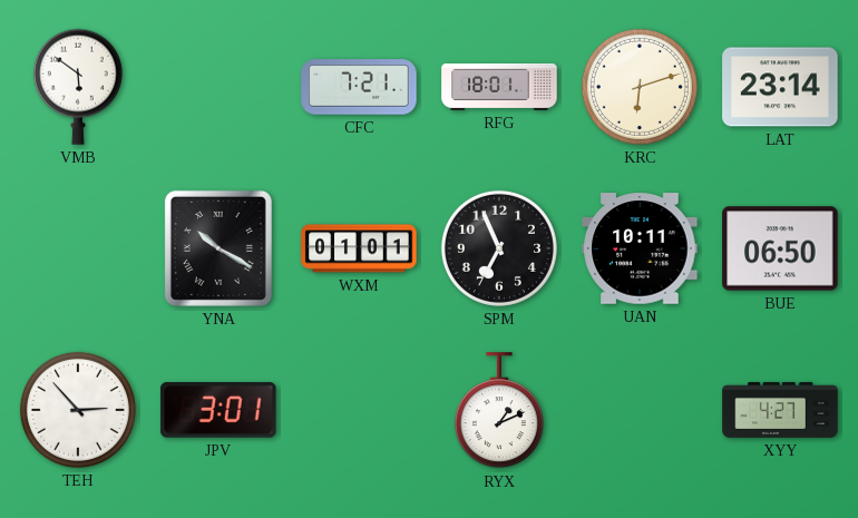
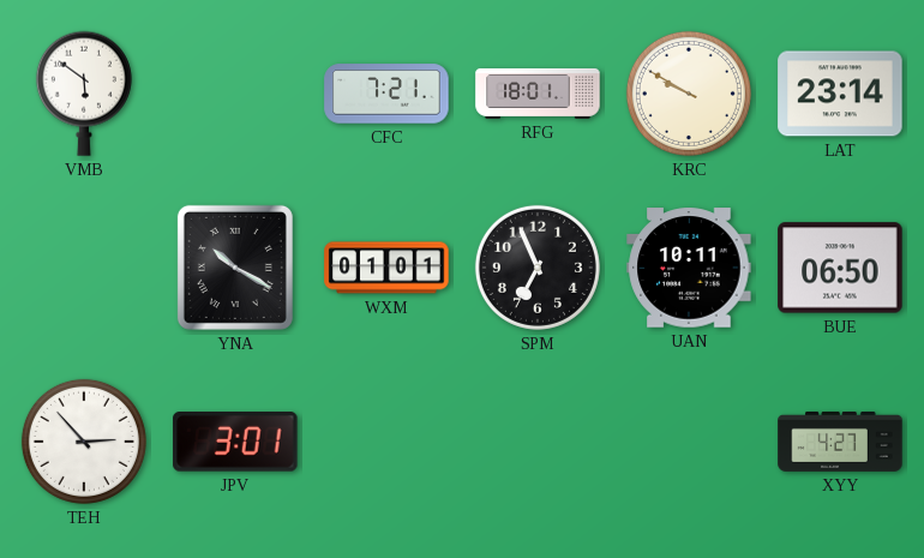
KRC: 6:12 -> 9:50 (689, 94)
RYX: 1:11 -> none (499, 411)
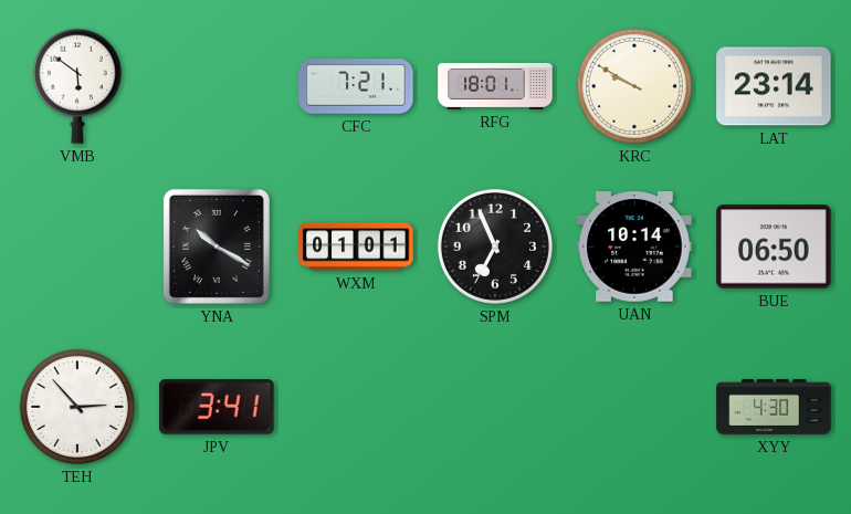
UAN: 10:11 -> 10:14 (634, 246)
JPV: 3:01 -> 3:41 (217, 408)
XYY: 4:27 -> 4:30 (774, 407)
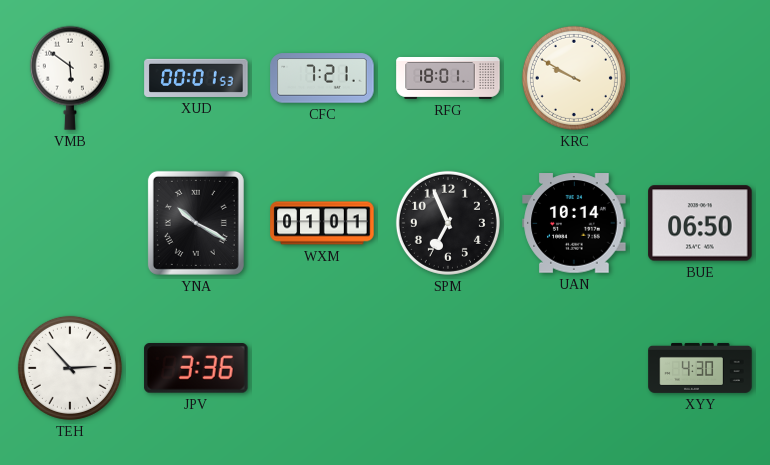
XUD: none -> 00:01 (196, 78)
LAT: 23:14 -> none (774, 86)
JPV: 3:41 -> 3:36 (196, 369)
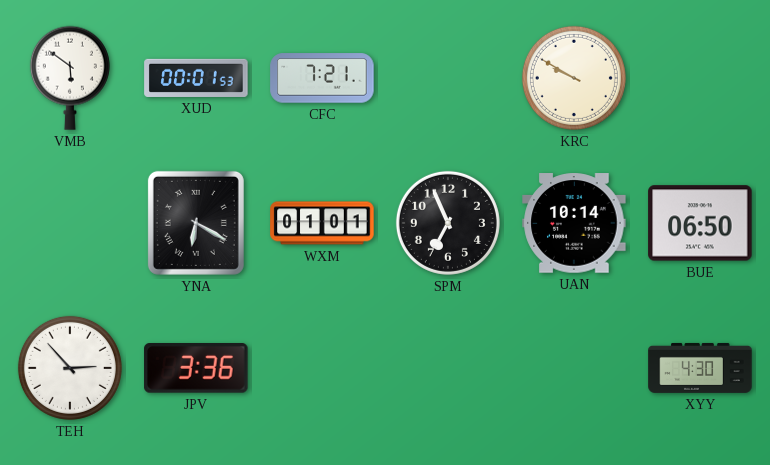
RFG: 18:01 -> none (448, 78)
YNA: 10:20 -> 6:20 (196, 223)
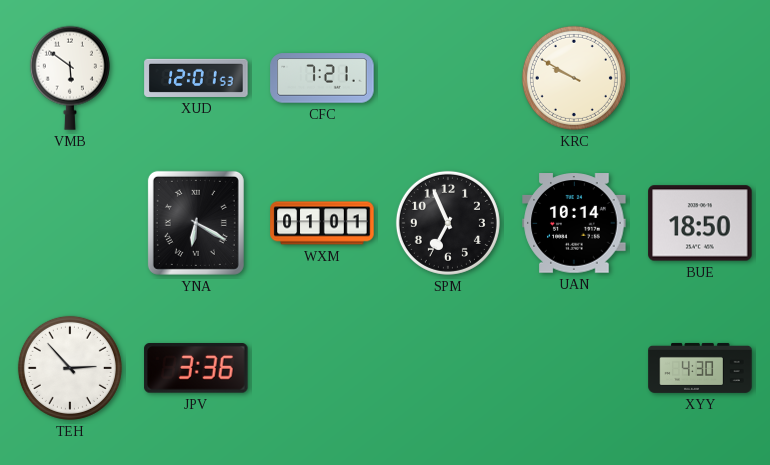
XUD: 00:01 -> 12:01 (196, 78)
BUE: 06:50 -> 18:50 (700, 223)
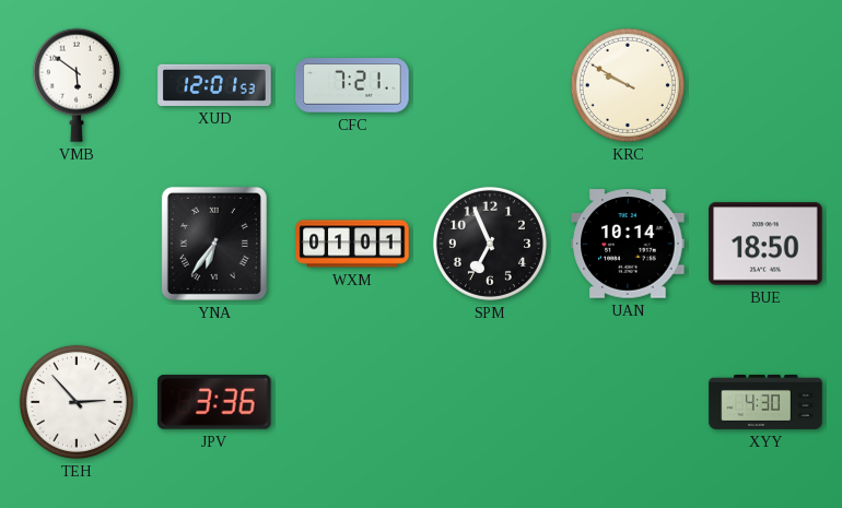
YNA: 6:20 -> 6:36 (214, 244)
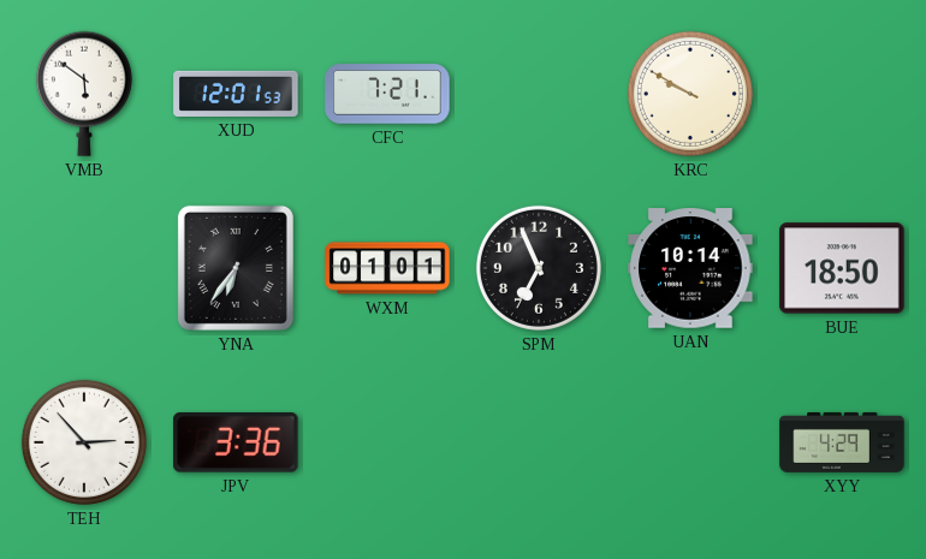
XYY: 4:30 -> 4:29 (842, 442)
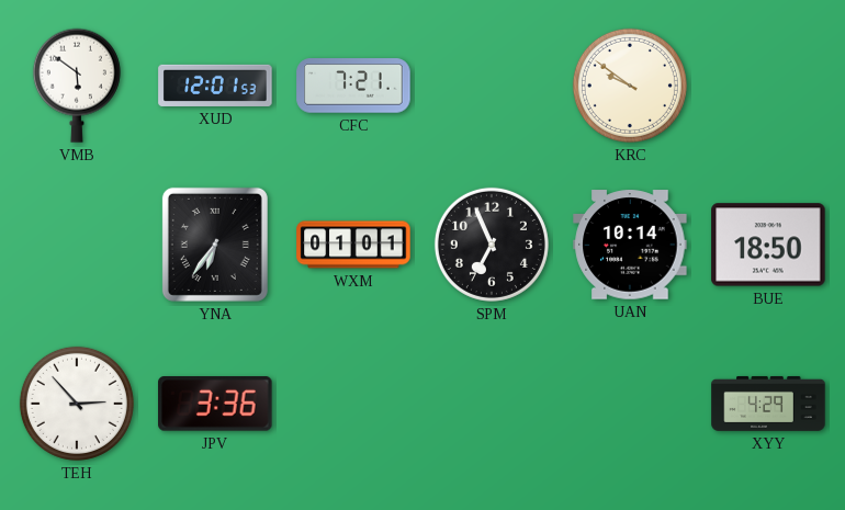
KRC: 9:50 -> 9:51 (630, 86)
